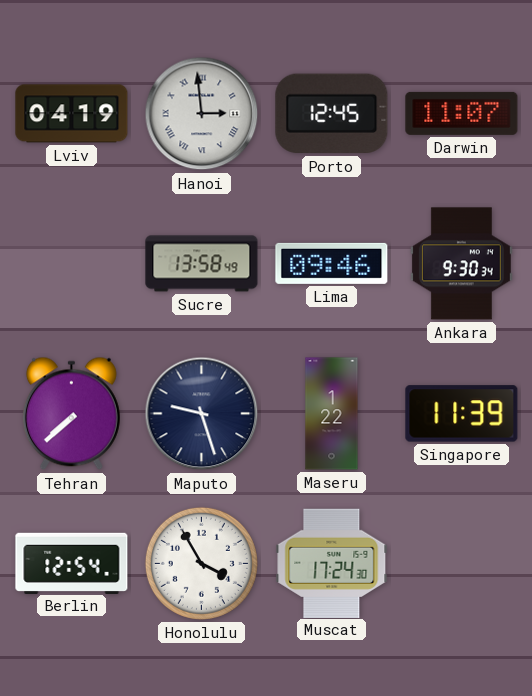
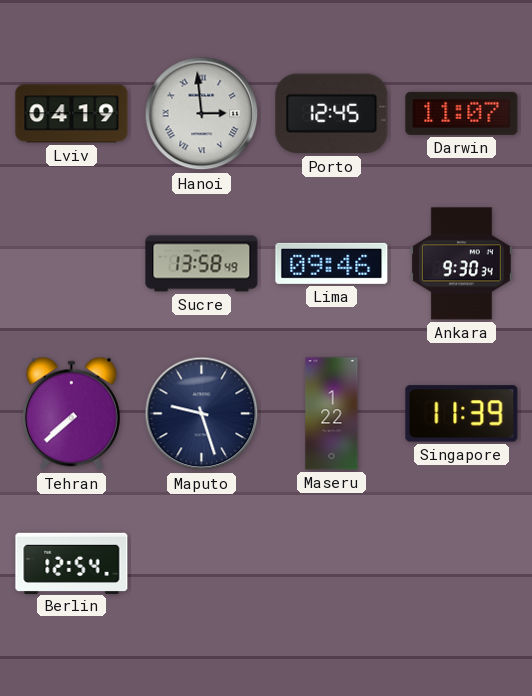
Honolulu: 3:55 -> none (201, 563)
Muscat: 17:24 -> none (332, 563)
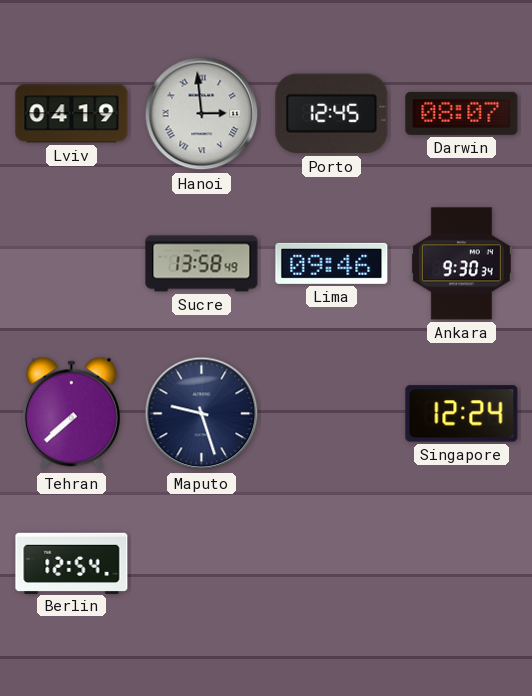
Darwin: 11:07 -> 08:07 (462, 113)
Maseru: 1:22 -> none (332, 414)
Singapore: 11:39 -> 12:24 (462, 414)
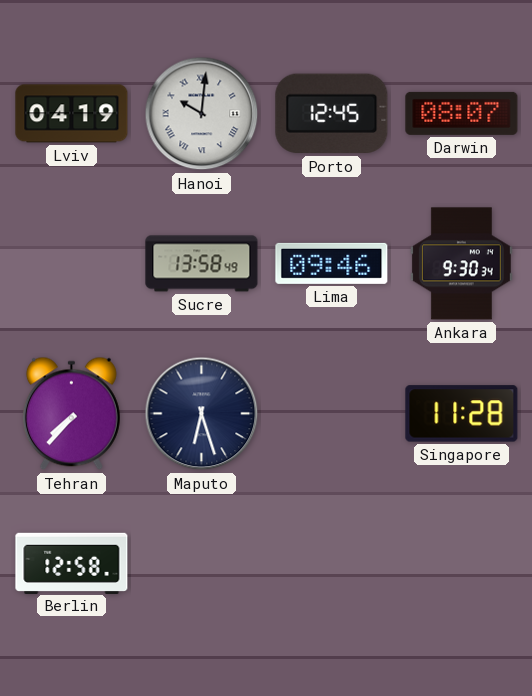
Hanoi: 2:59 -> 10:01 (202, 114)
Tehran: 7:38 -> 7:37 (71, 414)
Maputo: 9:27 -> 6:27 (202, 414)
Singapore: 12:24 -> 11:28 (462, 414)
Berlin: 12:54 -> 12:58 (72, 563)
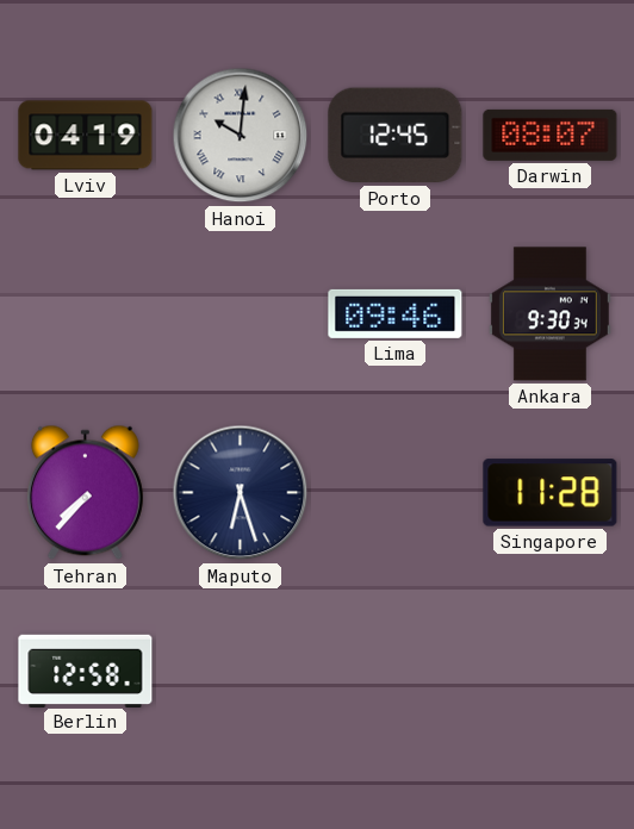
Sucre: 13:58 -> none (202, 264)
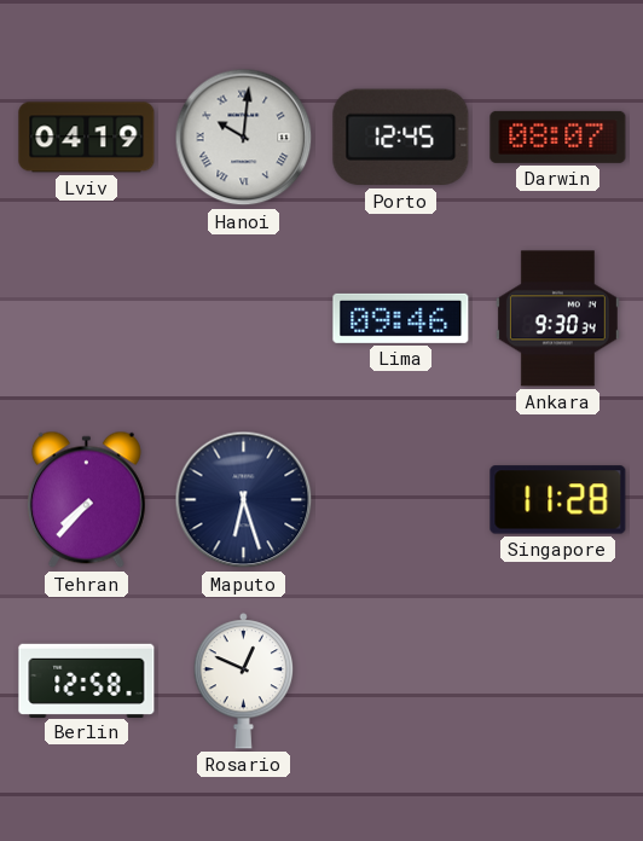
Rosario: none -> 12:49 (244, 681)
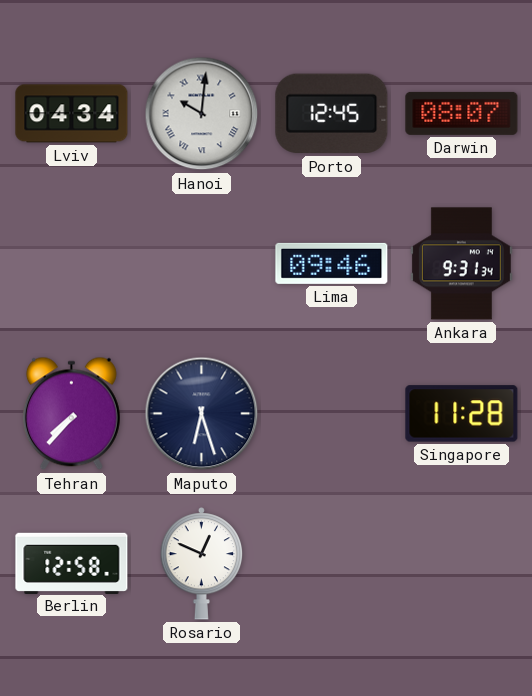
Lviv: 04:19 -> 04:34 (72, 114)
Ankara: 9:30 -> 9:31 (461, 264)
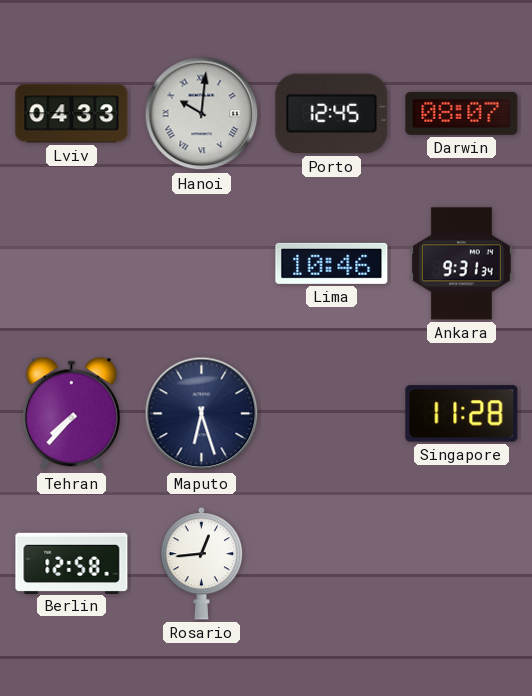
Lviv: 04:34 -> 04:33 (72, 114)
Lima: 09:46 -> 10:46 (332, 263)
Rosario: 12:49 -> 12:44 (202, 564)
